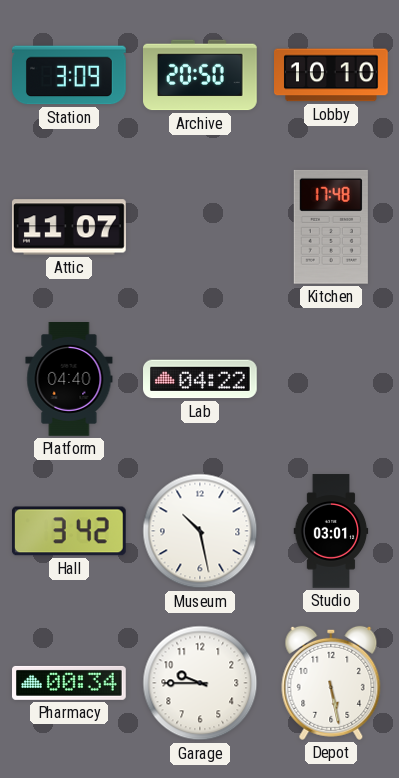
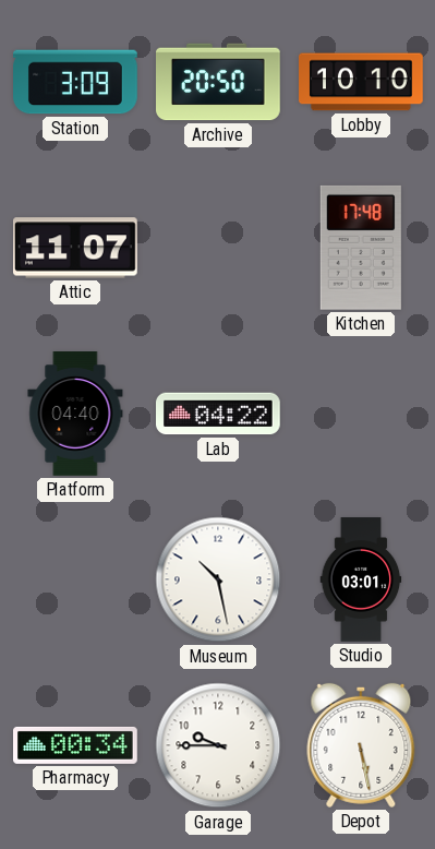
Hall: 3:42 -> none (69, 531)
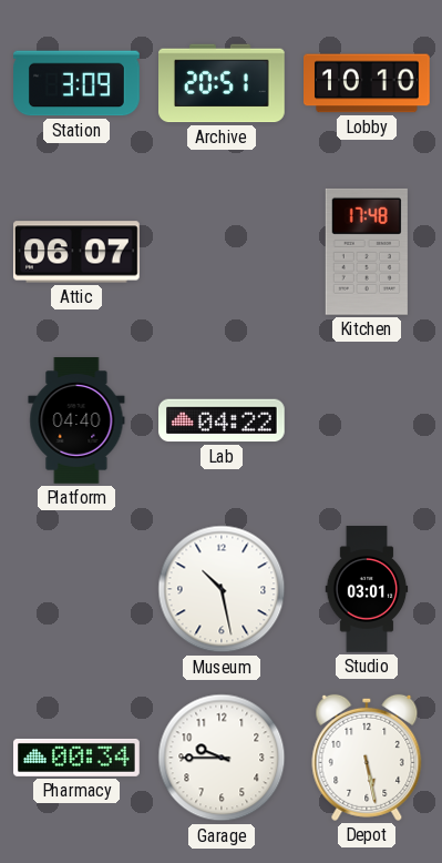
Archive: 20:50 -> 20:51 (223, 83)
Attic: 11:07 -> 06:07 (78, 252)
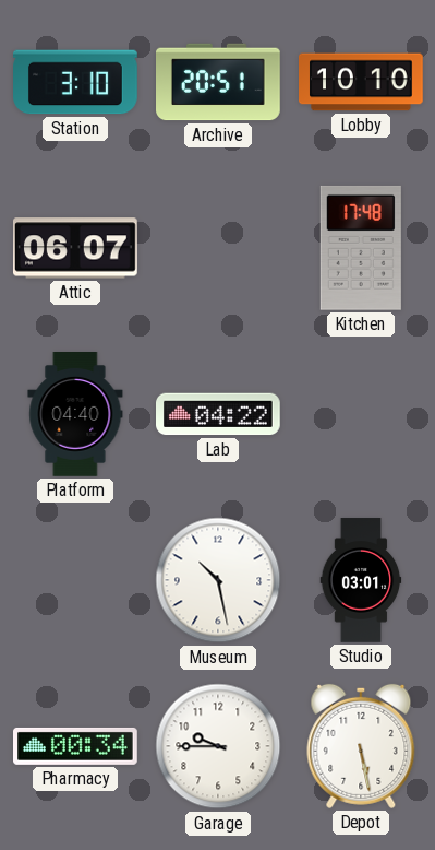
Station: 3:09 -> 3:10 (76, 82)
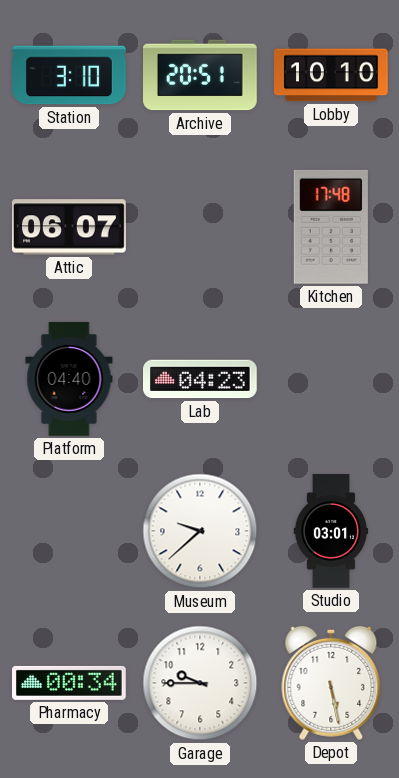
Lab: 04:22 -> 04:23 (201, 379)
Museum: 10:28 -> 9:38 (200, 531)
